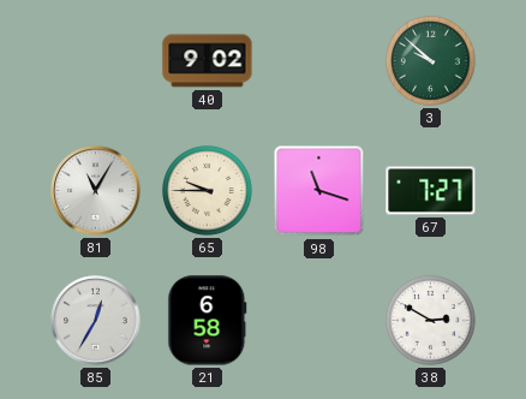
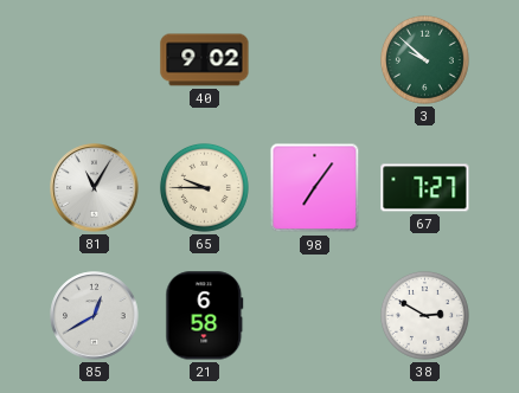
98: 11:18 -> 7:06 (315, 188)
85: 12:35 -> 12:40 (95, 316)
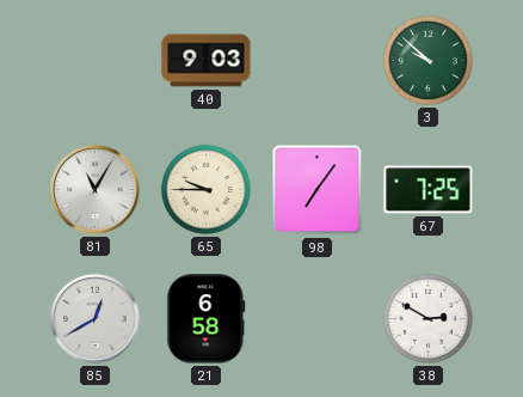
40: 9:02 -> 9:03 (207, 61)
67: 7:27 -> 7:25 (429, 190)
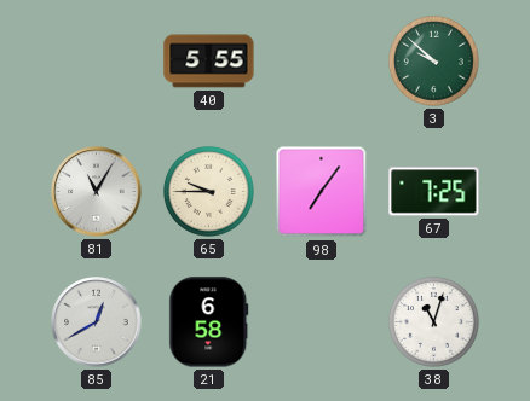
40: 9:03 -> 5:55 (209, 62)
38: 2:50 -> 11:03 (433, 321)
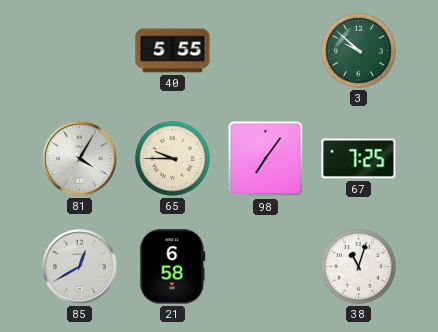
81: 11:05 -> 4:05 (80, 159)
